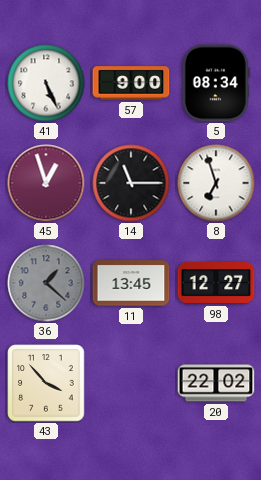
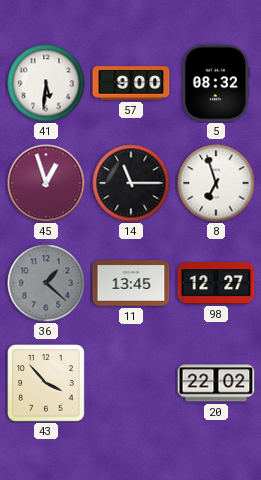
41: 5:26 -> 5:31 (46, 83)
5: 08:34 -> 08:32 (216, 83)
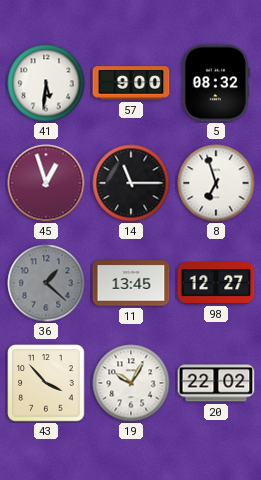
19: none -> 10:05 (131, 383)
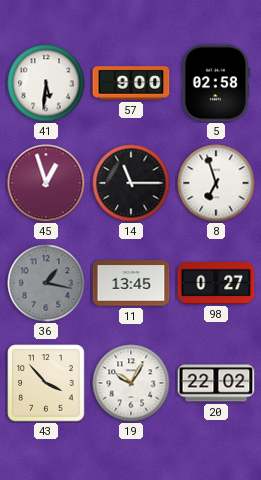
5: 08:32 -> 02:58 (216, 83)
36: 1:22 -> 1:17 (46, 283)
98: 12:27 -> 0:27 (216, 284)
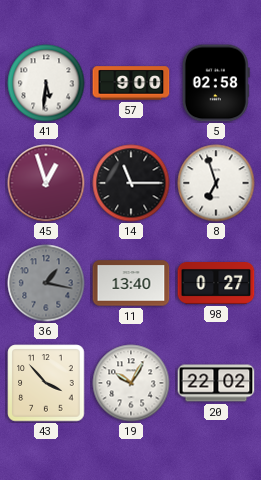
11: 13:45 -> 13:40 (131, 283)
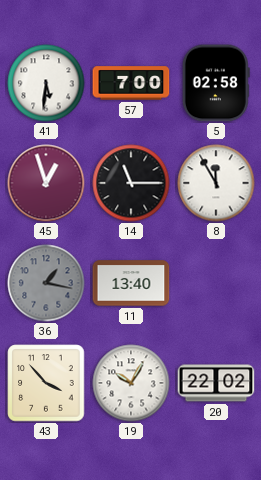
57: 9:00 -> 7:00 (131, 83)
8: 6:57 -> 11:55 (216, 183)
98: 0:27 -> none (216, 284)
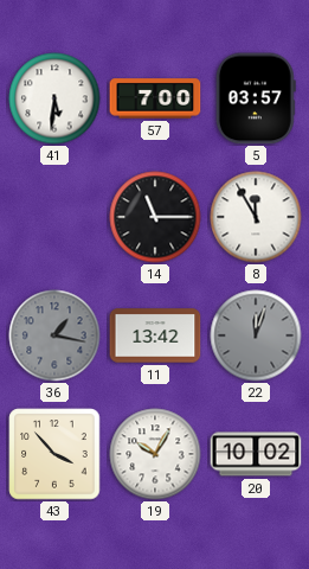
5: 02:58 -> 03:57 (256, 98)
45: 12:57 -> none (46, 183)
11: 13:40 -> 13:42 (155, 335)
22: none -> 12:03 (256, 335)
20: 22:02 -> 10:02 (256, 454)
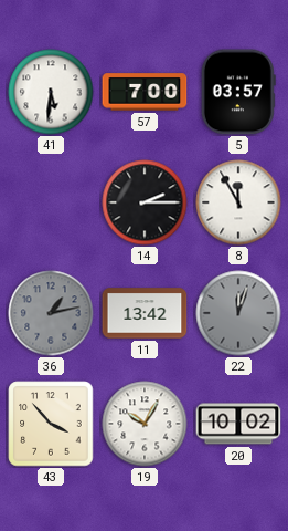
14: 11:15 -> 2:15 (145, 202)
36: 1:17 -> 1:13 (51, 313)
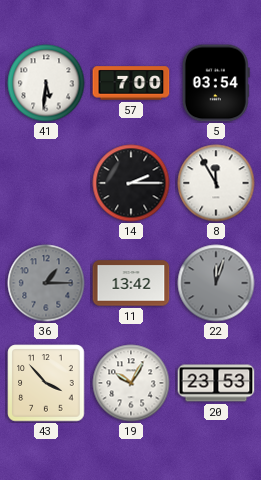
5: 03:57 -> 03:54 (216, 83)
36: 1:13 -> 1:15 (46, 283)
20: 10:02 -> 23:53 (216, 383)
